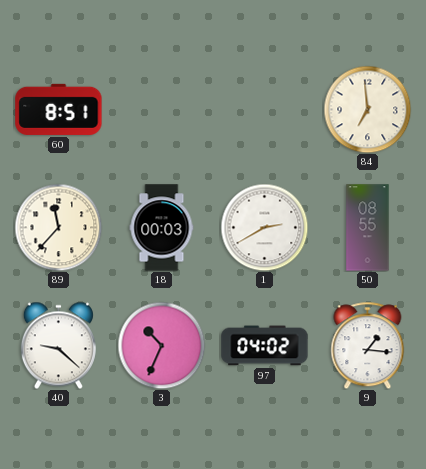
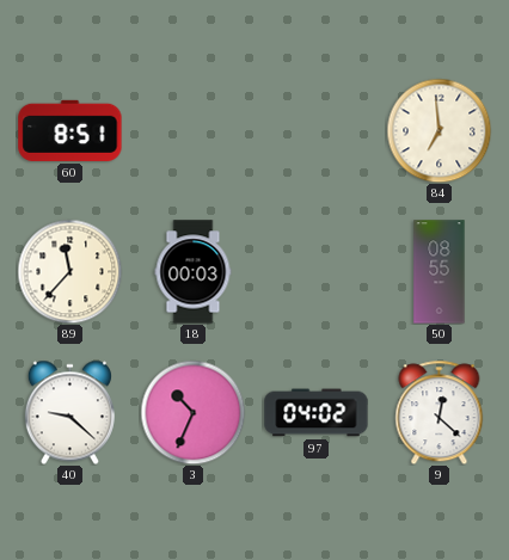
1: 2:40 -> none (264, 227)
9: 1:16 -> 12:22 (440, 412)
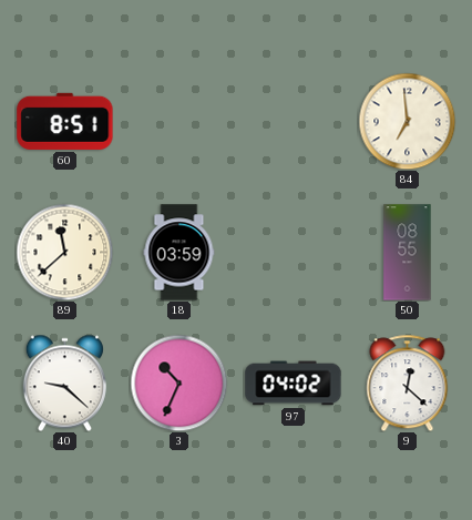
89: 11:37 -> 11:38 (64, 252)
18: 00:03 -> 03:59 (179, 253)
